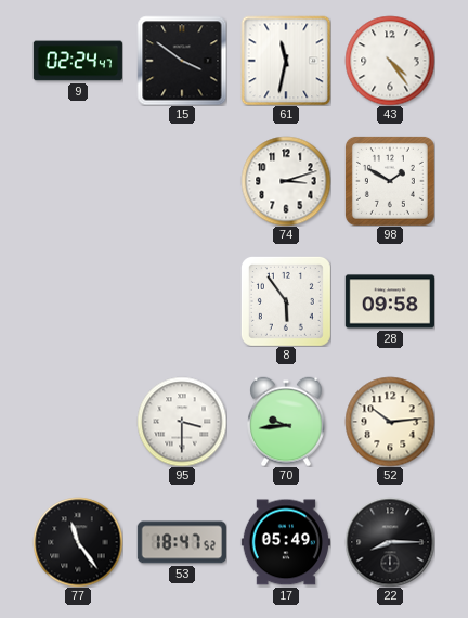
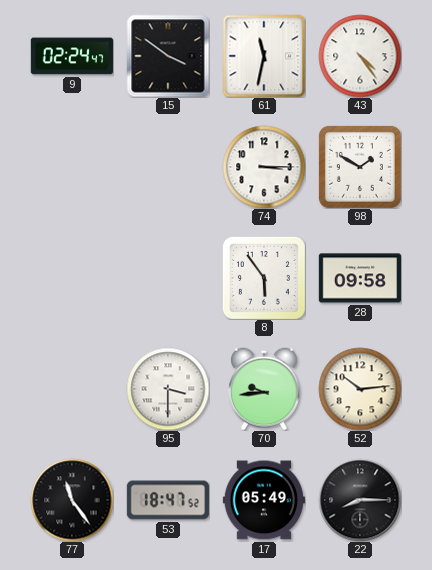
74: 3:12 -> 3:15 (264, 167)
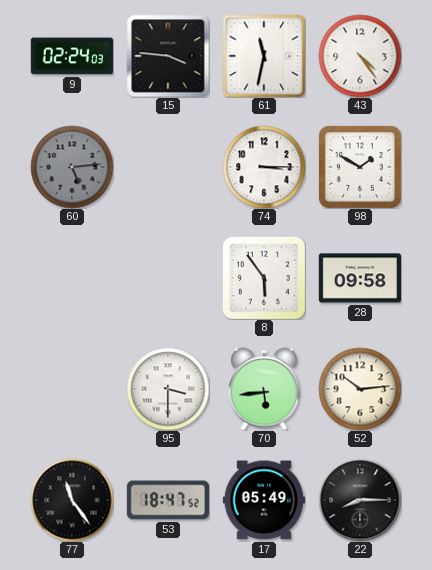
9: 02:24:47 -> 02:24:03 (71, 56)
15: 3:51 -> 3:46 (168, 56)
60: none -> 5:14 (72, 167)
70: 9:44 -> 5:44 (264, 389)
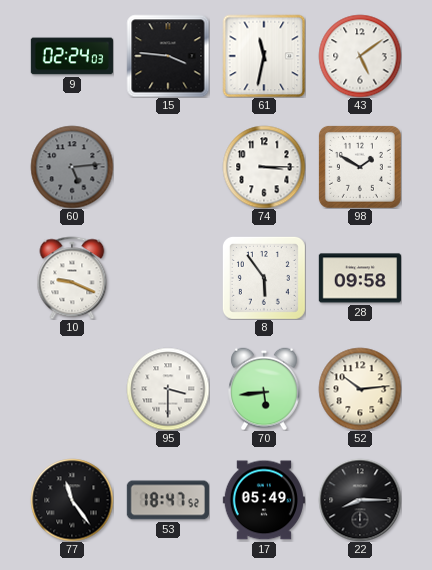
43: 4:24 -> 5:09 (360, 56)
10: none -> 9:19 (72, 278)
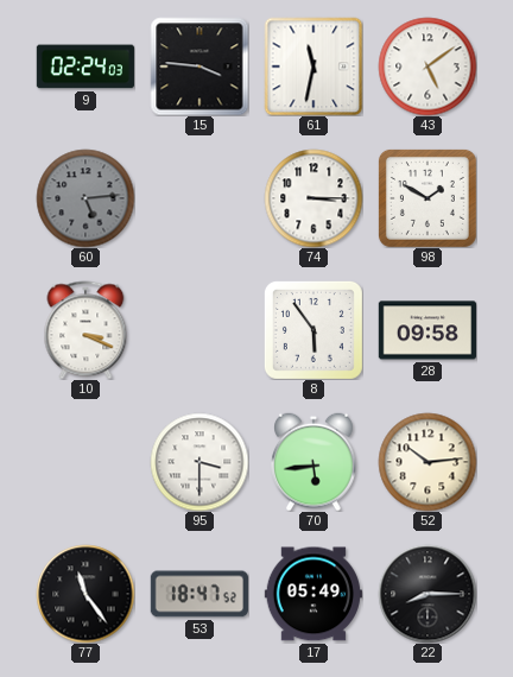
10: 9:19 -> 3:19 (85, 330)
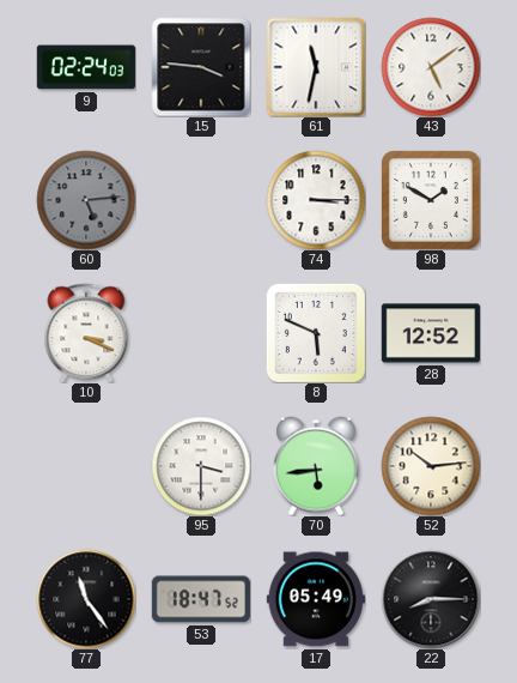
8: 5:54 -> 5:49 (316, 333)
28: 09:58 -> 12:52 (430, 333)
